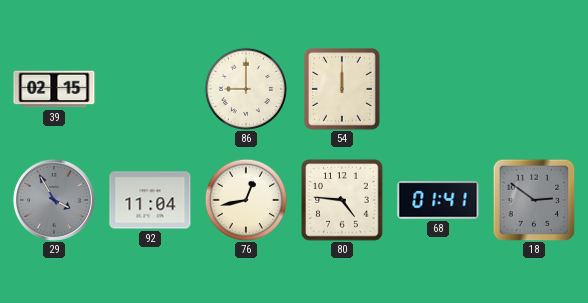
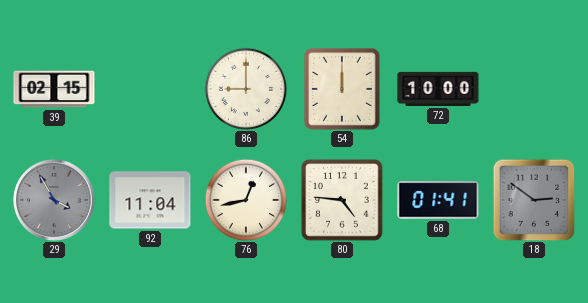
72: none -> 10:00 (438, 89)
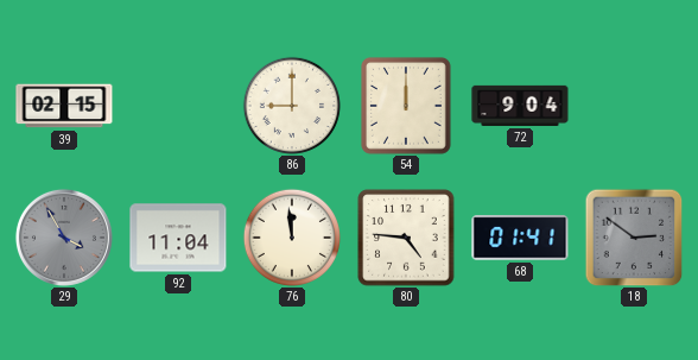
72: 10:00 -> 9:04 (520, 106)
76: 12:43 -> 11:59 (291, 236)
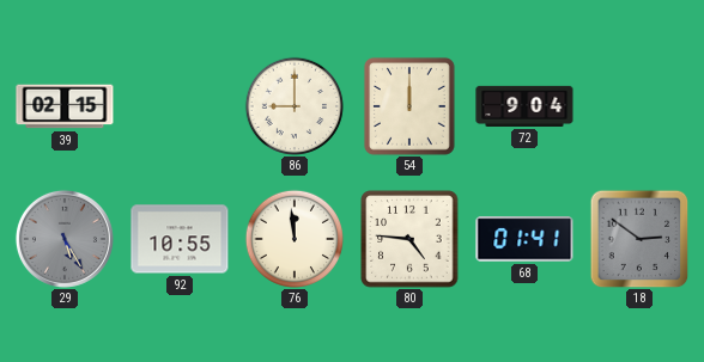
29: 3:55 -> 5:25 (65, 239)
92: 11:04 -> 10:55 (180, 239)
